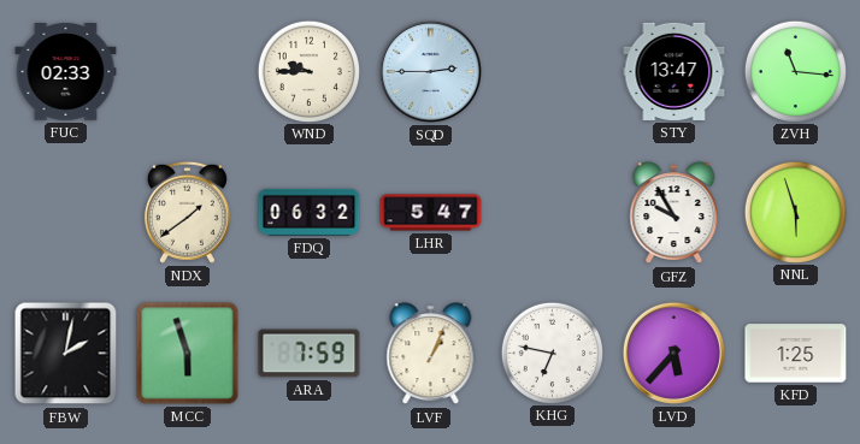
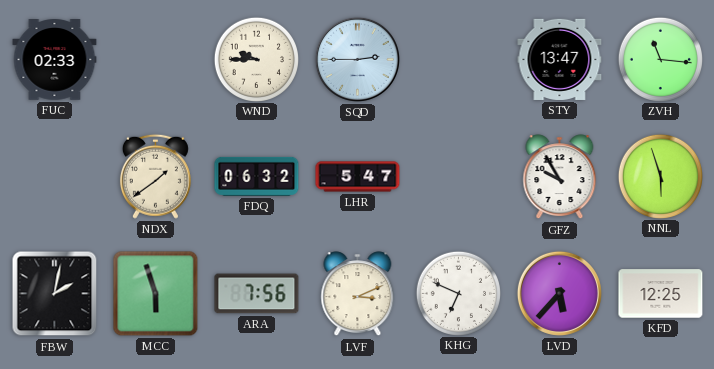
ARA: 7:59 -> 7:56 (257, 294)
LVF: 1:04 -> 3:11 (358, 294)
KHG: 6:47 -> 6:49 (458, 293)
KFD: 1:25 -> 12:25 (661, 294)
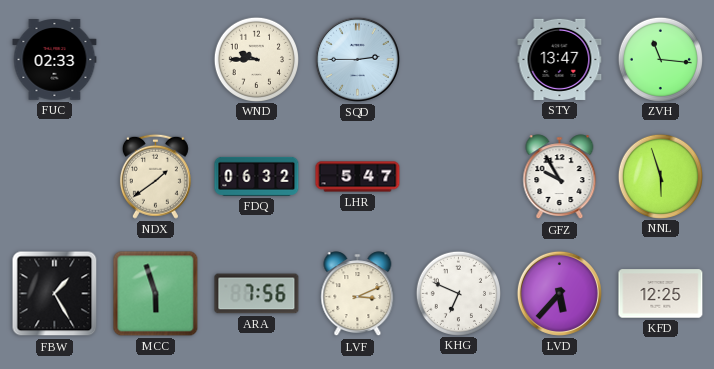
FBW: 2:02 -> 1:25 (55, 294)
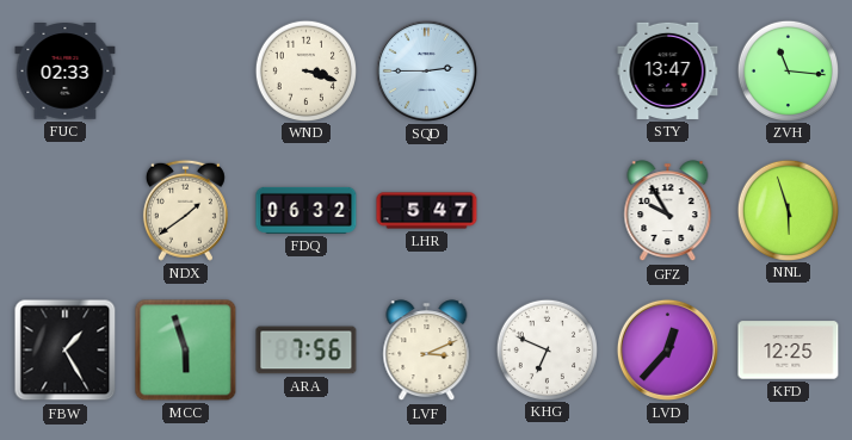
WND: 9:45 -> 3:18 (305, 70)
LVD: 5:37 -> 12:37 (667, 349)
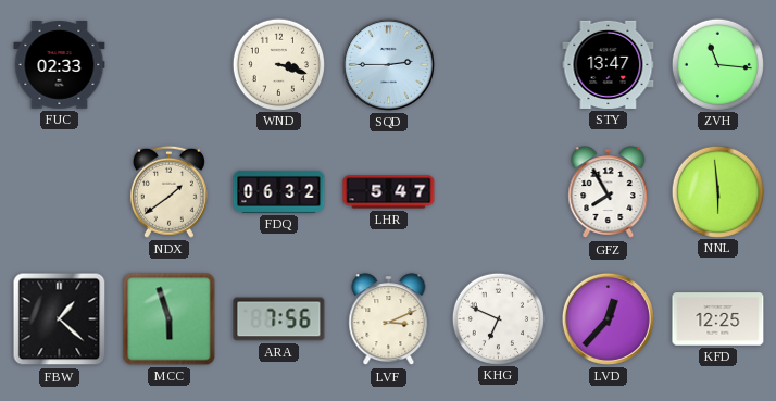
GFZ: 9:55 -> 7:55 (609, 192)
NNL: 5:57 -> 5:59 (717, 191)
FBW: 1:25 -> 1:22 (60, 319)
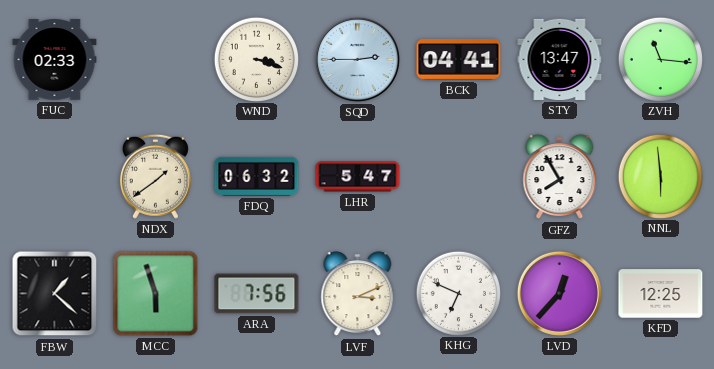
BCK: none -> 04:41 (459, 60)
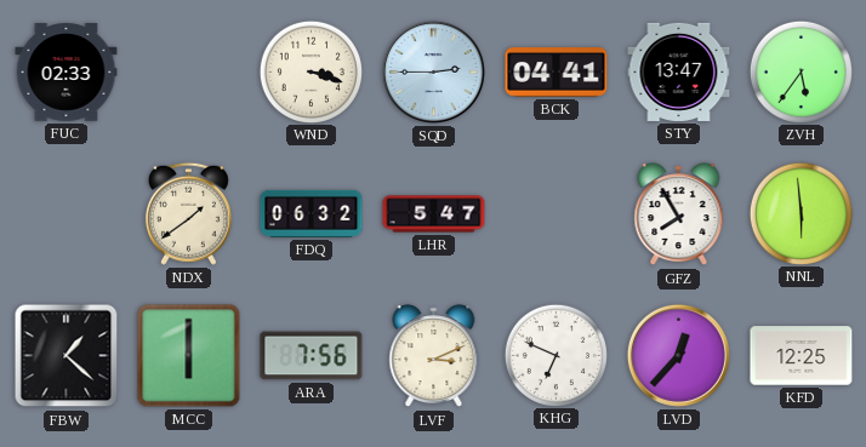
ZVH: 11:16 -> 5:36 (801, 71)
MCC: 5:57 -> 6:00 (189, 356)
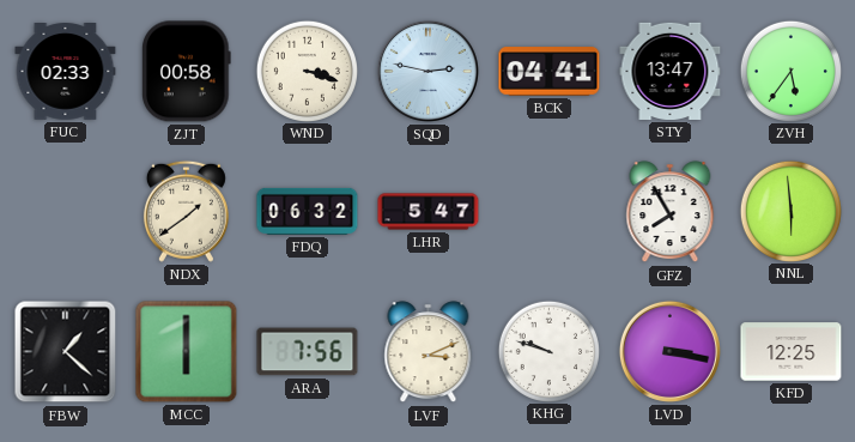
ZJT: none -> 00:58 (187, 72)
SQD: 2:45 -> 2:47 (427, 71)
KHG: 6:49 -> 9:48 (548, 351)
LVD: 12:37 -> 3:17 (669, 351)
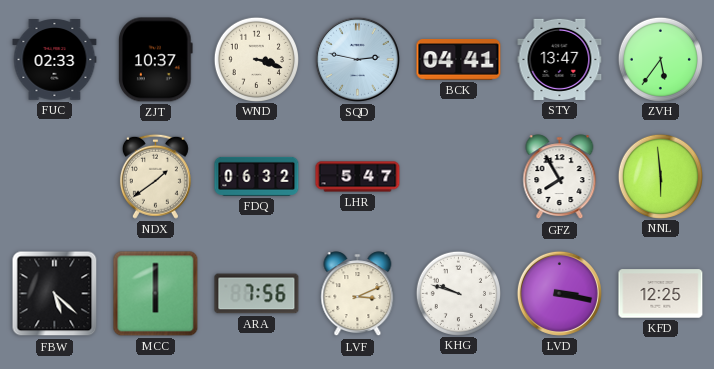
ZJT: 00:58 -> 10:37 (156, 60)
FBW: 1:22 -> 5:22 (55, 294)
